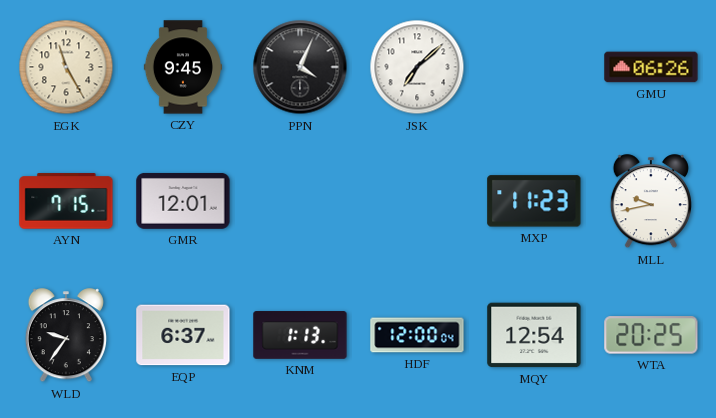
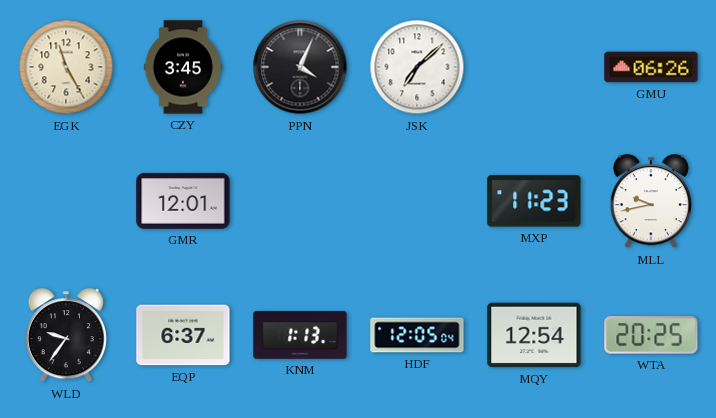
CZY: 9:45 -> 3:45 (182, 67)
AYN: 7:15 -> none (66, 201)
HDF: 12:00 -> 12:05 (417, 335)
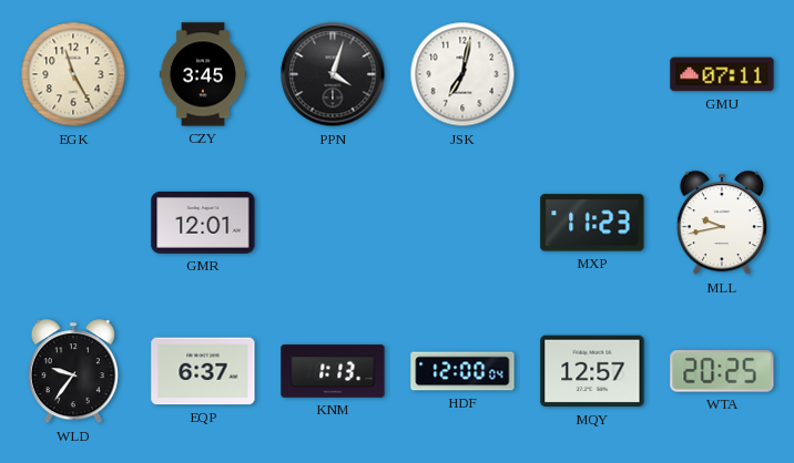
PPN: 4:04 -> 4:03 (333, 74)
JSK: 7:08 -> 7:02 (462, 74)
GMU: 06:26 -> 07:11 (722, 74)
HDF: 12:05 -> 12:00 (462, 371)
MQY: 12:54 -> 12:57 (592, 371)
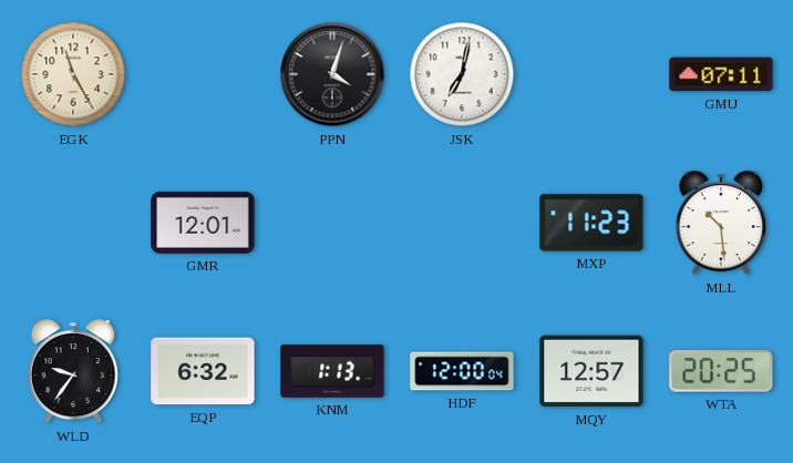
CZY: 3:45 -> none (202, 74)
MLL: 9:43 -> 10:29 (721, 224)
EQP: 6:37 -> 6:32 (203, 371)
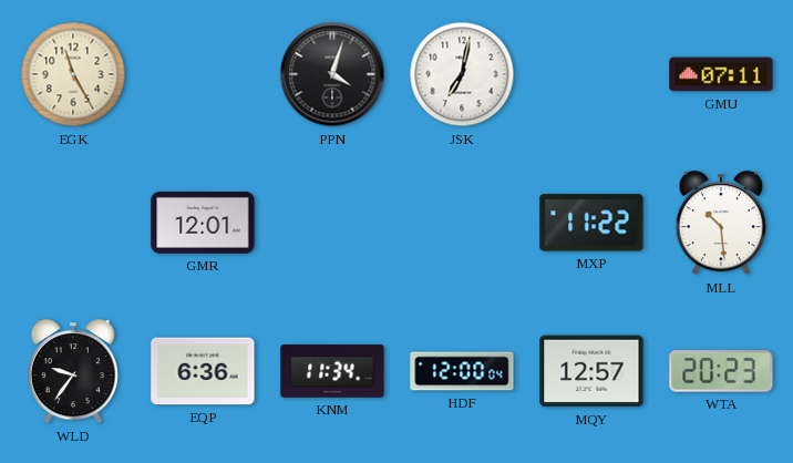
MXP: 11:23 -> 11:22 (591, 223)
EQP: 6:32 -> 6:36 (203, 371)
KNM: 1:13 -> 11:34 (332, 371)
WTA: 20:25 -> 20:23 (721, 371)
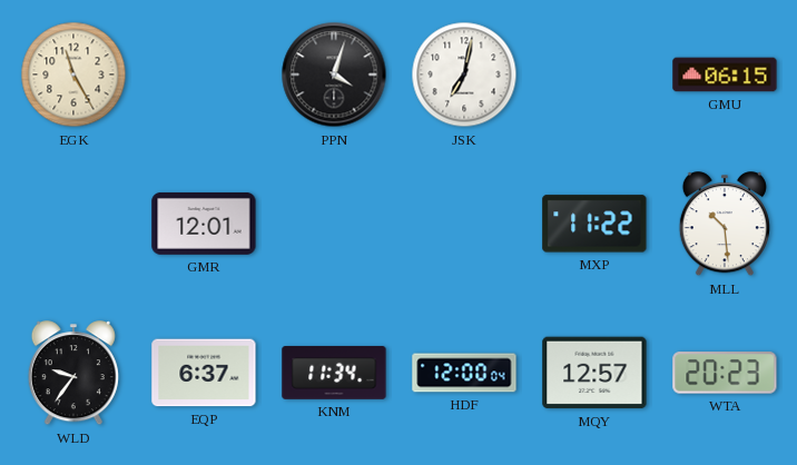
GMU: 07:11 -> 06:15 (725, 75)
EQP: 6:36 -> 6:37 (204, 373)
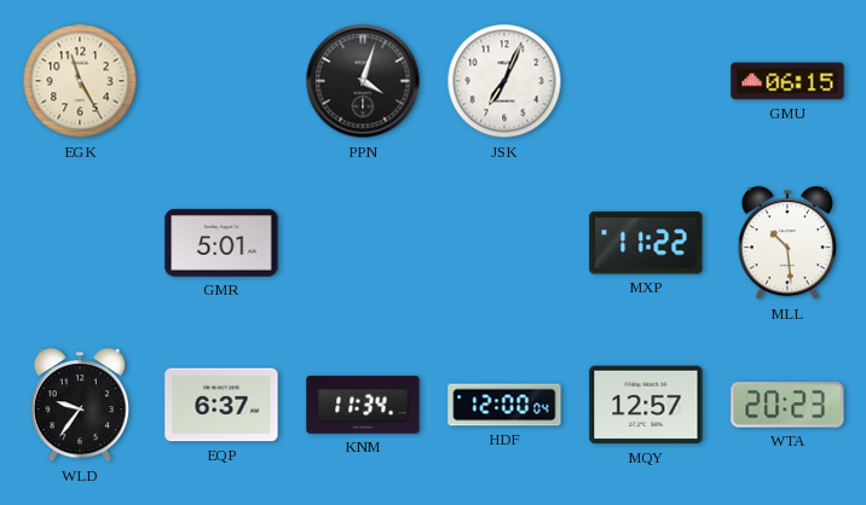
JSK: 7:02 -> 7:04 (504, 81)
GMR: 12:01 -> 5:01 (221, 243)
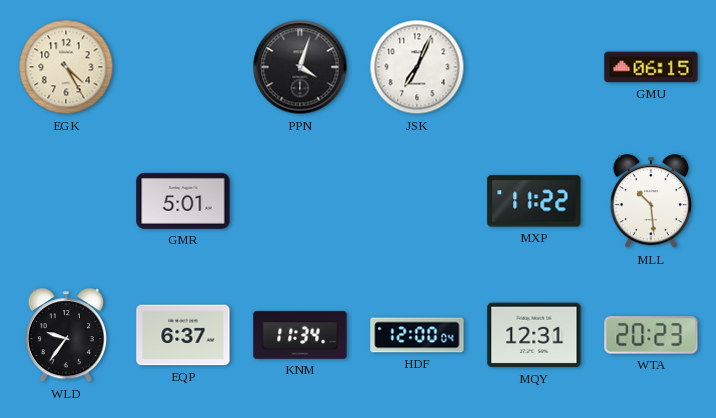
EGK: 11:25 -> 4:25 (66, 67)
MQY: 12:57 -> 12:31 (534, 335)
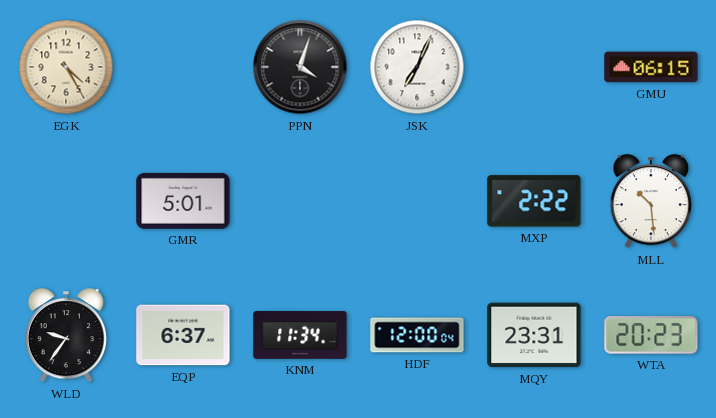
MXP: 11:22 -> 2:22 (534, 201)
MQY: 12:31 -> 23:31 (534, 335)
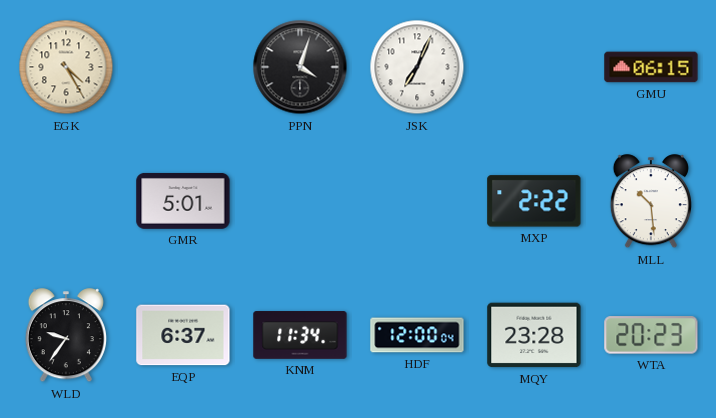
MQY: 23:31 -> 23:28 (534, 335)
